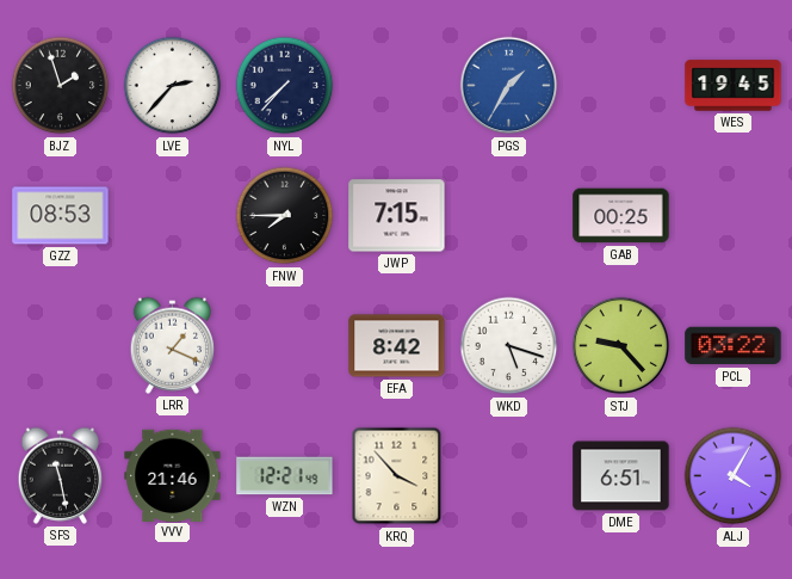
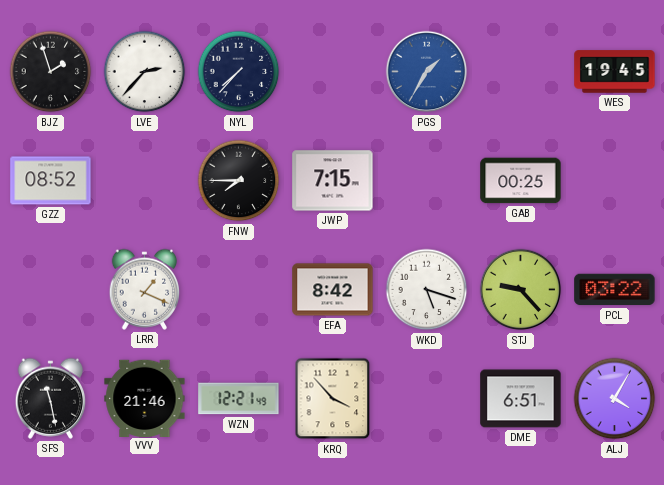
GZZ: 08:53 -> 08:52 (51, 181)
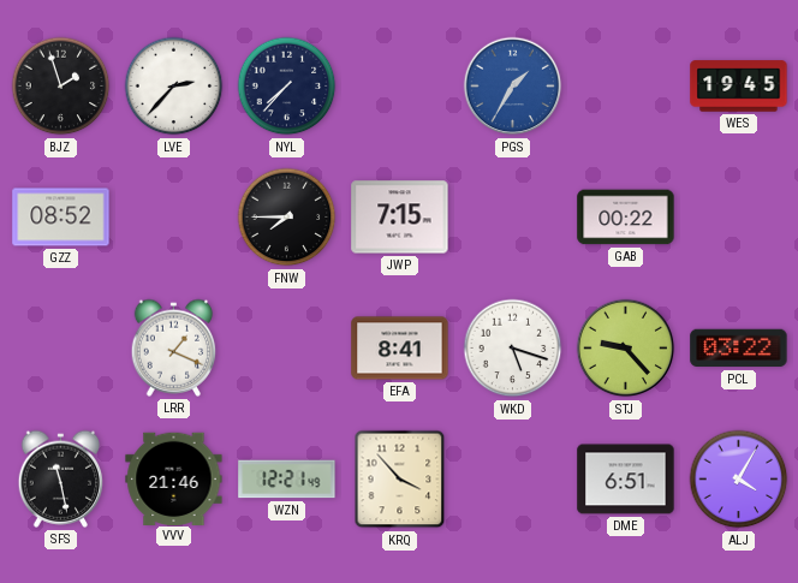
GAB: 00:25 -> 00:22 (626, 218)
EFA: 8:42 -> 8:41 (400, 349)
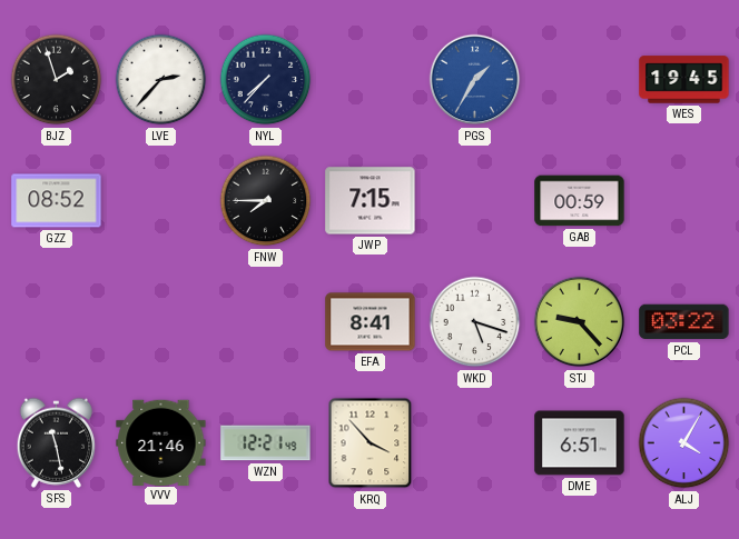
GAB: 00:22 -> 00:59 (580, 201)
LRR: 1:19 -> none (174, 347)
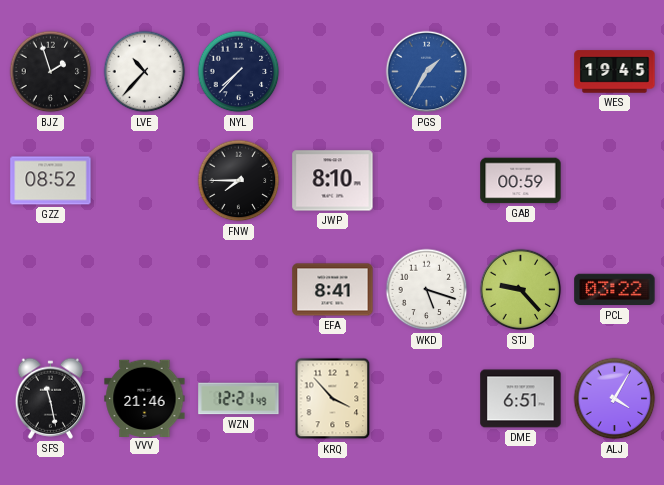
LVE: 2:37 -> 10:37 (145, 72)
JWP: 7:15 -> 8:10 (333, 181)
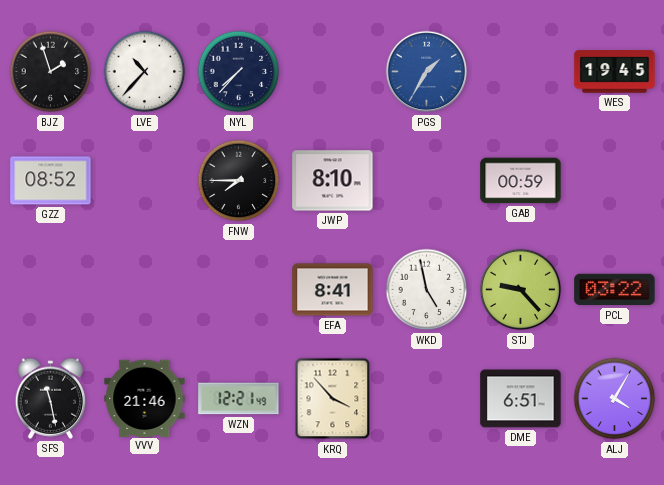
WKD: 5:18 -> 4:58 (427, 290)
